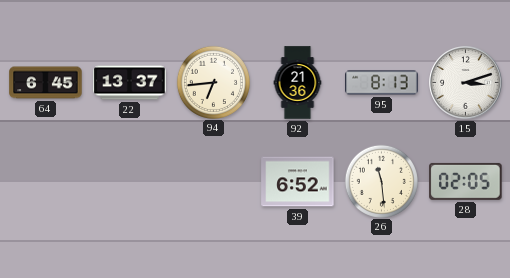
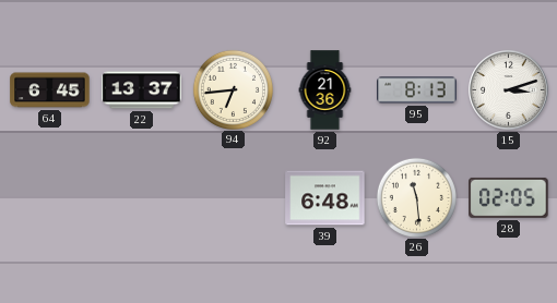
39: 6:52 -> 6:48 (325, 198)
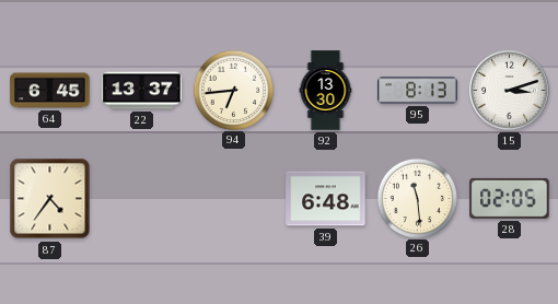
92: 21:36 -> 13:30 (326, 91)
87: none -> 4:36 (50, 199)
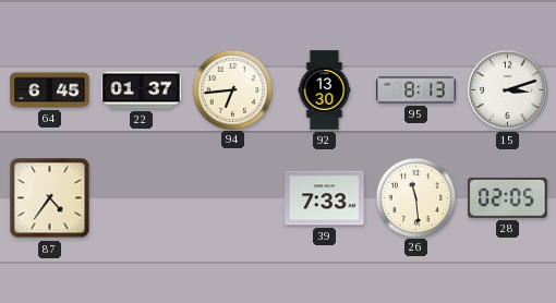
22: 13:37 -> 01:37 (142, 90)
39: 6:48 -> 7:33 (325, 198)
